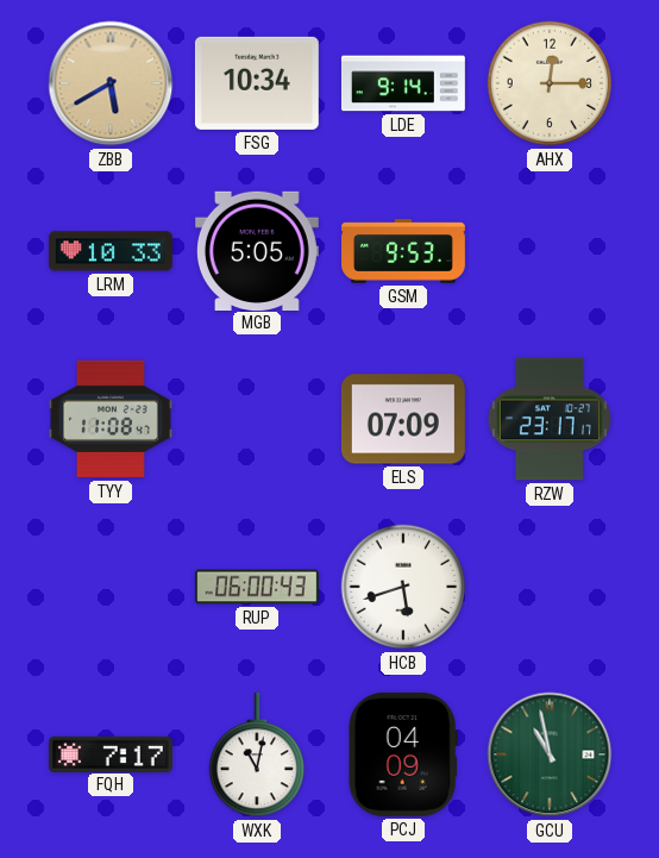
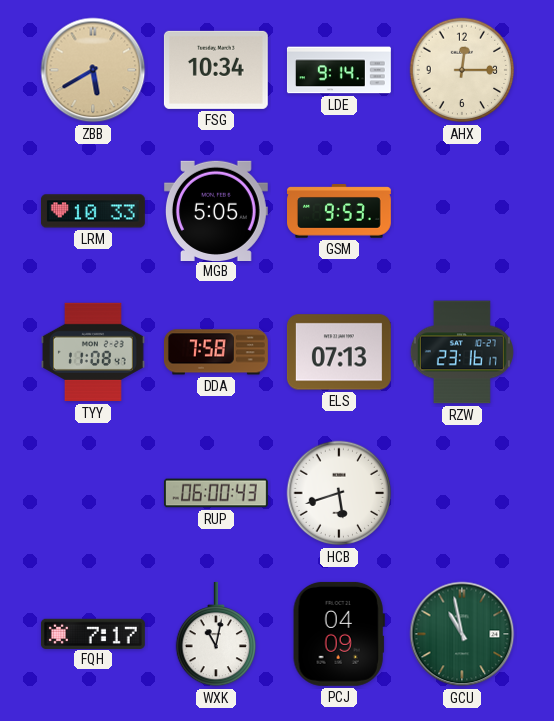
DDA: none -> 7:58 (216, 352)
ELS: 07:09 -> 07:13 (339, 352)
RZW: 23:17 -> 23:16 (462, 352)
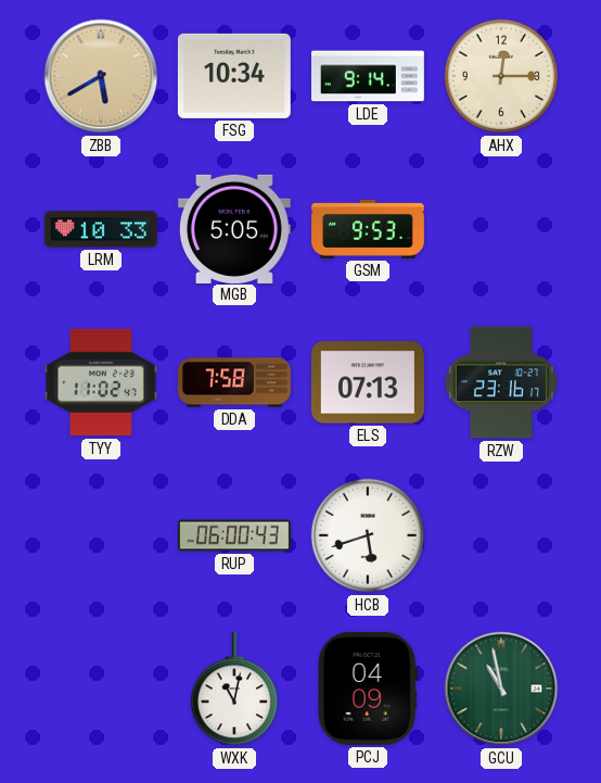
TYY: 11:08 -> 11:02 (101, 382)
FQH: 7:17 -> none (93, 633)
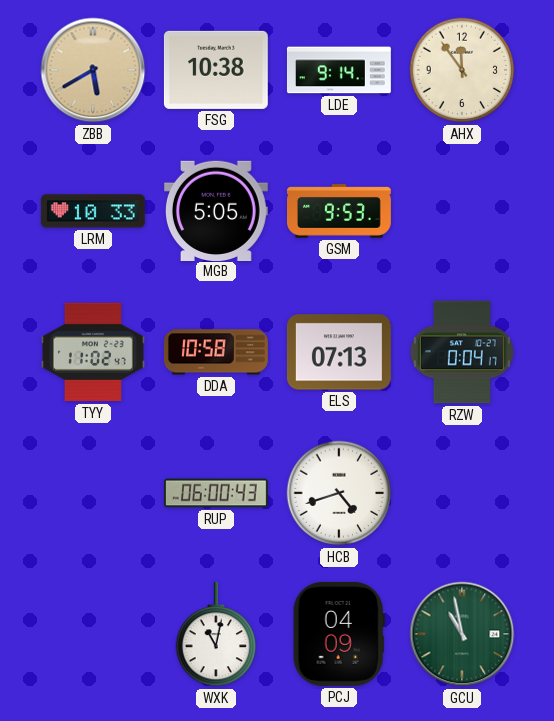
FSG: 10:34 -> 10:38 (216, 70)
AHX: 12:15 -> 11:54 (462, 70)
DDA: 7:58 -> 10:58 (216, 352)
RZW: 23:16 -> 0:04 (462, 352)
HCB: 5:42 -> 4:42 (339, 493)
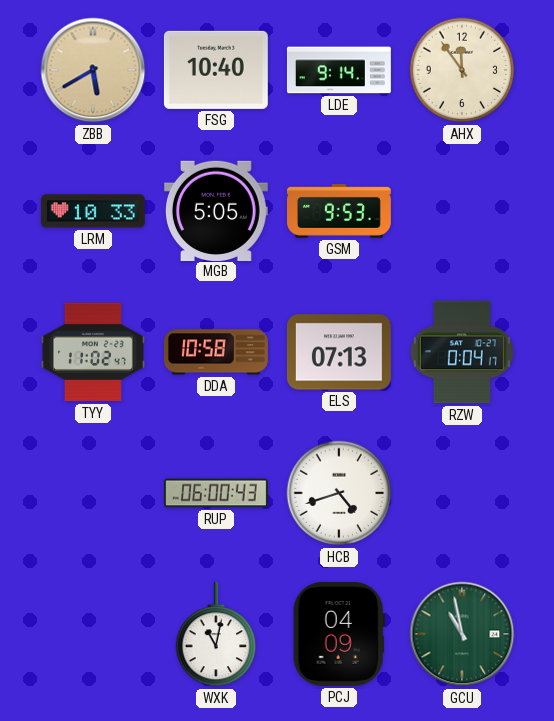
FSG: 10:38 -> 10:40 (216, 70)
